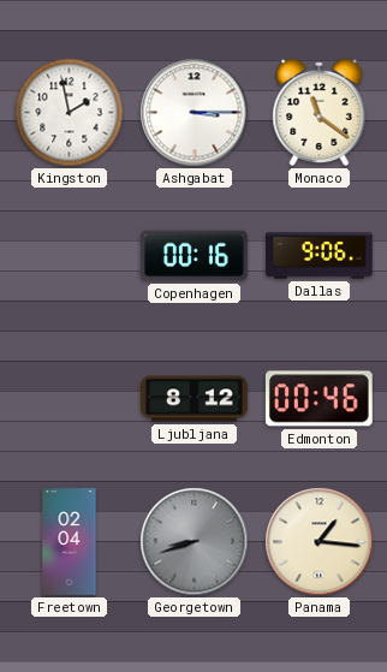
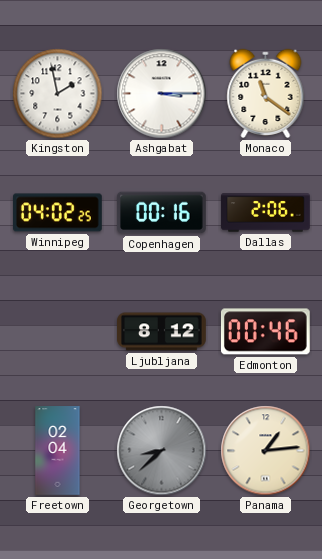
Winnipeg: none -> 04:02 (58, 213)
Dallas: 9:06 -> 2:06 (266, 213)
Georgetown: 8:42 -> 8:38 (162, 451)
Panama: 1:16 -> 1:14 (266, 451)
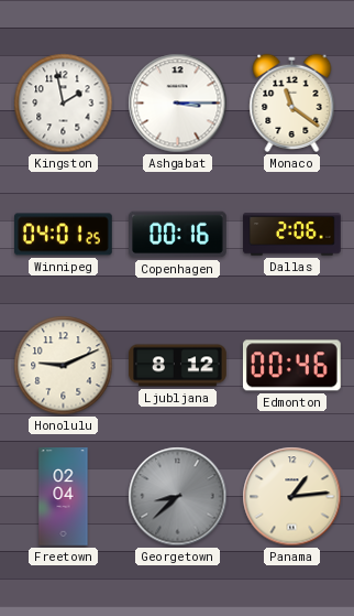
Winnipeg: 04:02 -> 04:01 (64, 235)
Honolulu: none -> 9:11 (64, 366)
